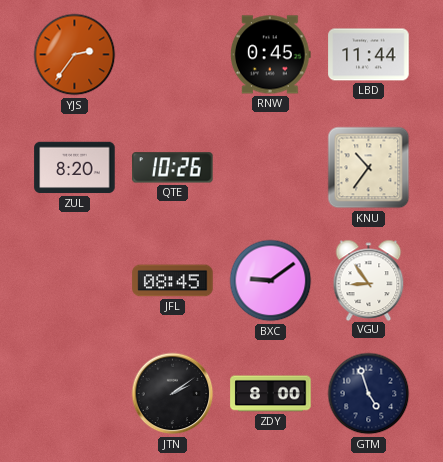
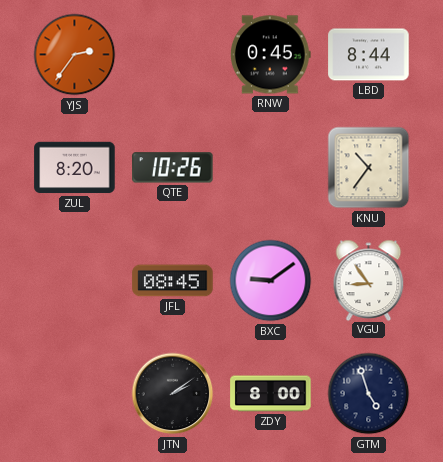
LBD: 11:44 -> 8:44 (369, 55)
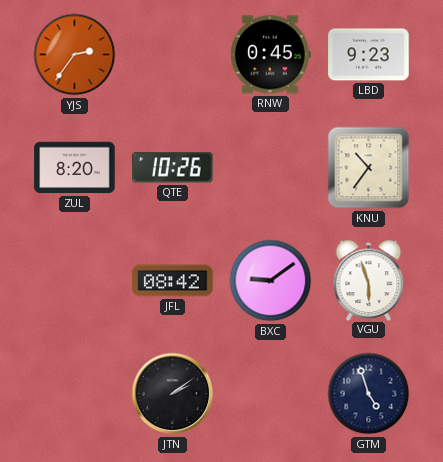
LBD: 8:44 -> 9:23 (369, 55)
JFL: 08:45 -> 08:42 (173, 281)
VGU: 8:54 -> 5:57 (369, 280)
ZDY: 8:00 -> none (271, 394)
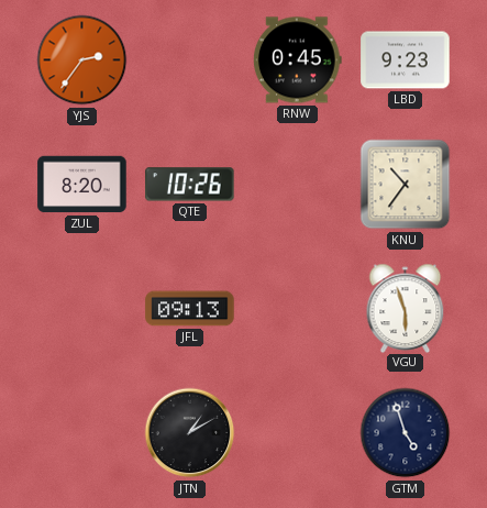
JFL: 08:42 -> 09:13 (190, 309)
BXC: 9:09 -> none (271, 281)
JTN: 2:09 -> 1:10 (190, 433)
